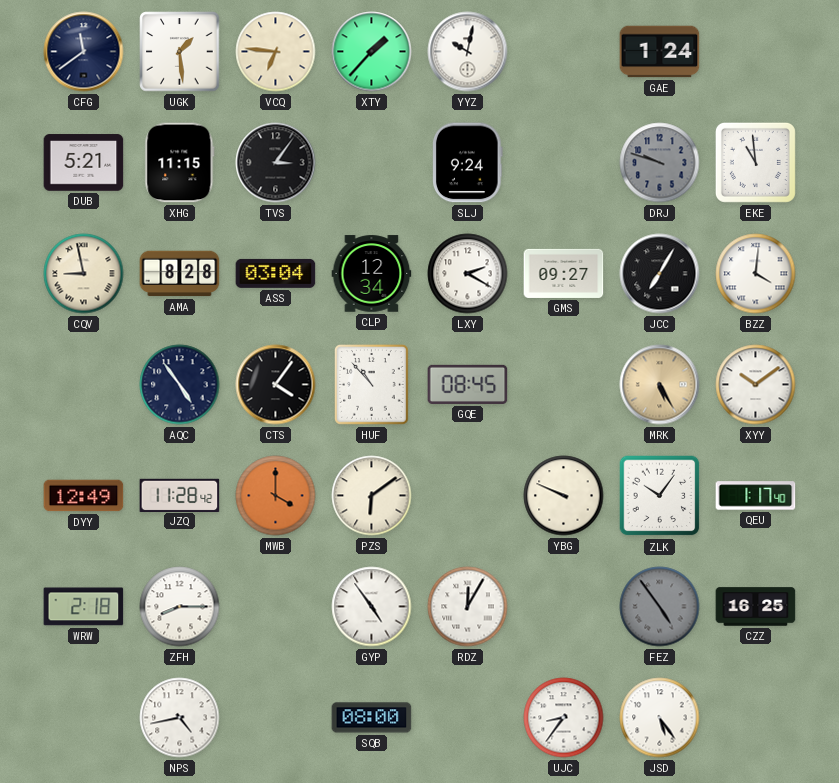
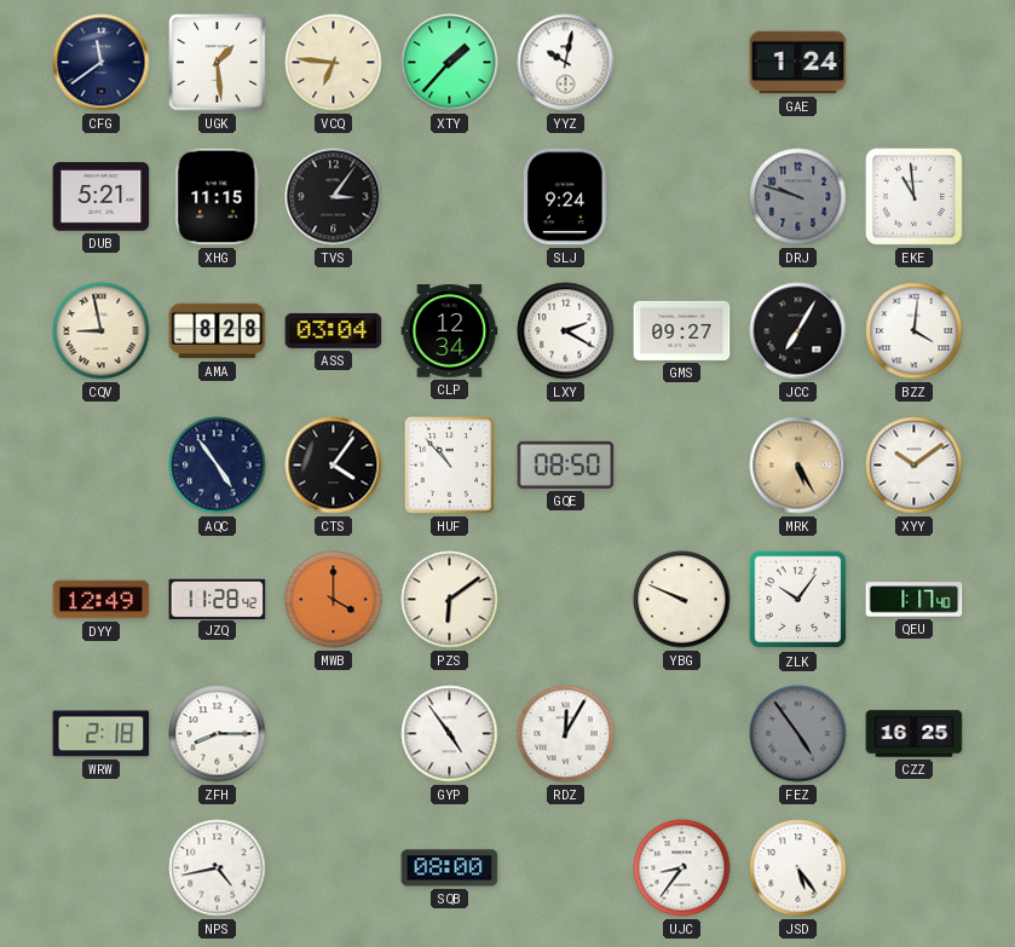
GQE: 08:45 -> 08:50 (566, 464)
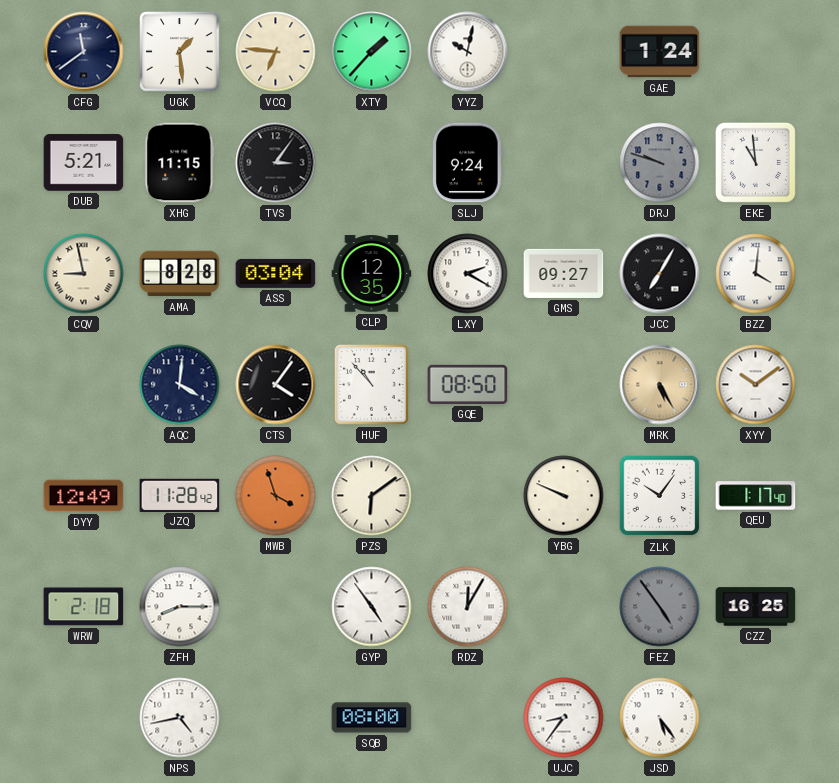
CLP: 12:34 -> 12:35 (372, 274)
AQC: 4:54 -> 4:01 (180, 385)
MWB: 4:00 -> 3:57 (276, 496)
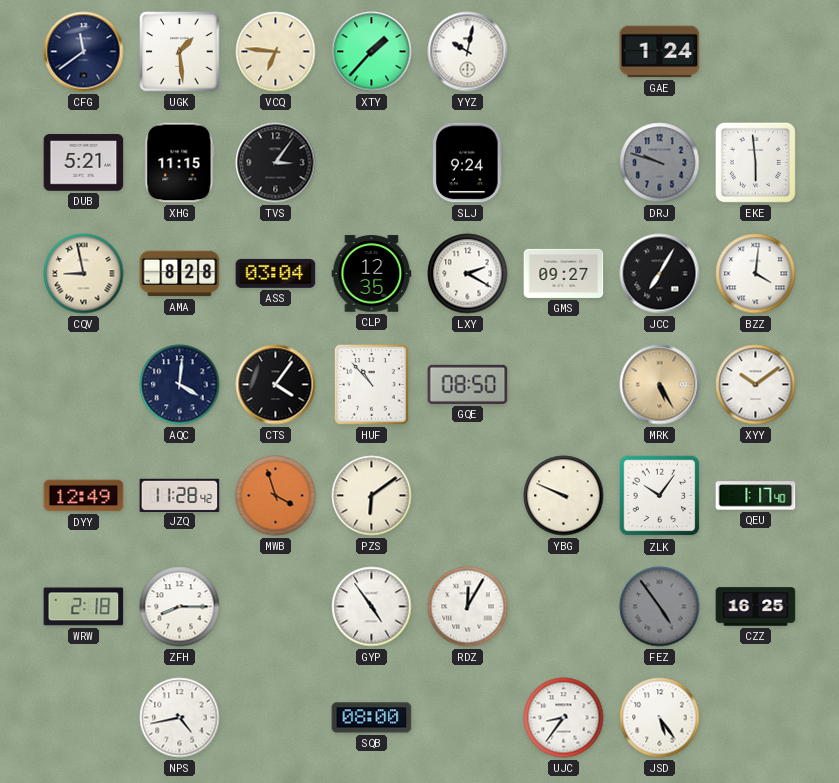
EKE: 10:59 -> 5:59 (755, 162)
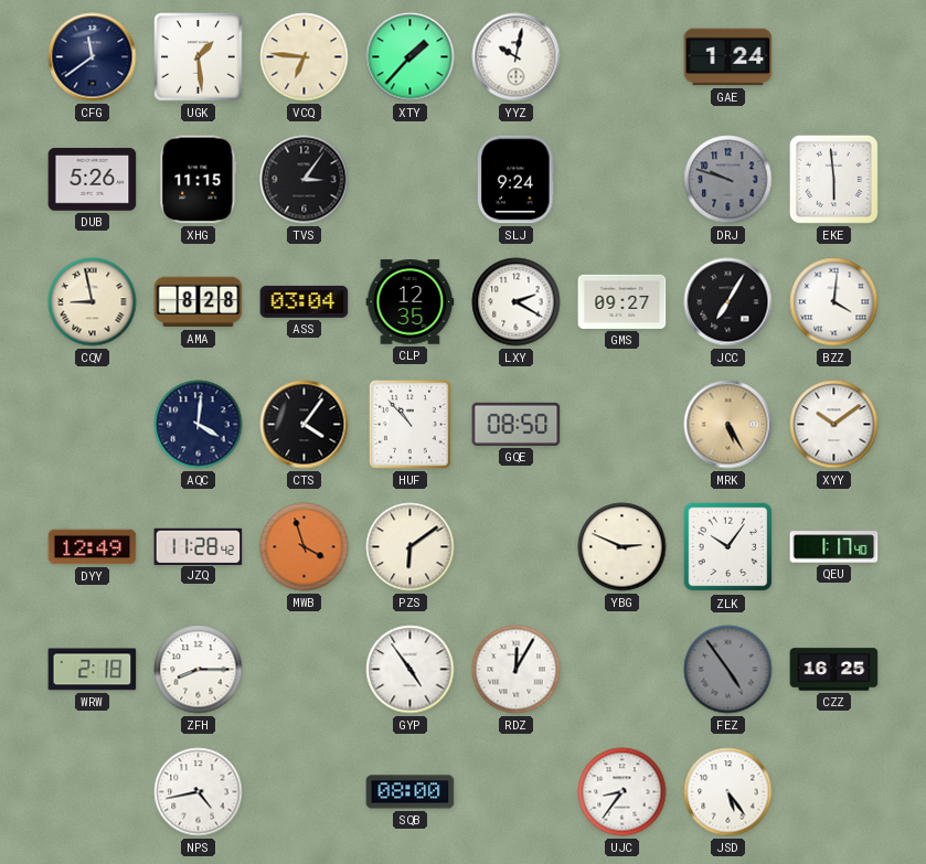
DUB: 5:21 -> 5:26 (93, 180)
YBG: 9:49 -> 2:49 (622, 547)
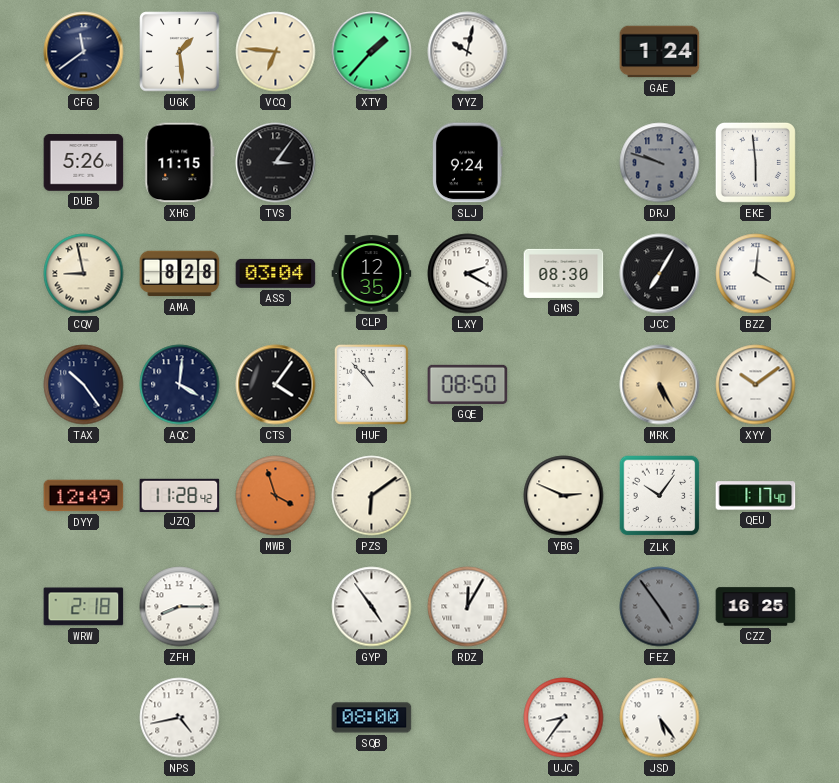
GMS: 09:27 -> 08:30 (564, 273)
TAX: none -> 10:24 (84, 385)
